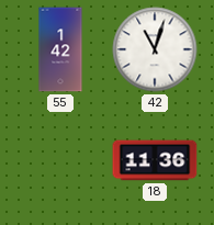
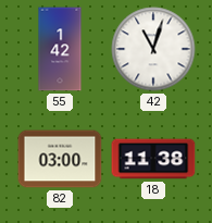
82: none -> 03:00 (60, 159)
18: 11:36 -> 11:38 (153, 159)
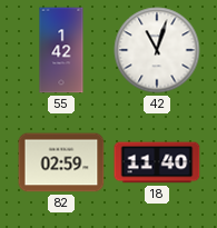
82: 03:00 -> 02:59 (61, 162)
18: 11:38 -> 11:40 (157, 162)
